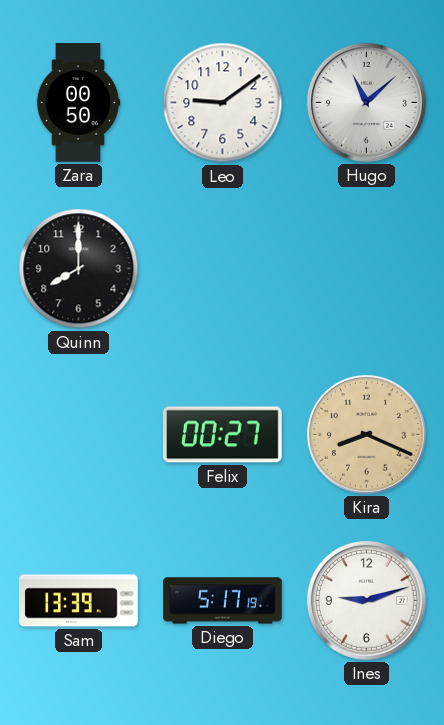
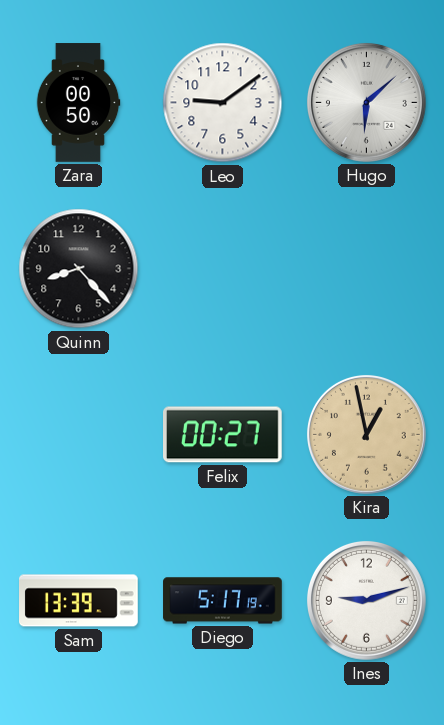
Hugo: 11:08 -> 6:08 (366, 102)
Quinn: 8:00 -> 8:23 (79, 269)
Kira: 8:19 -> 12:58 (366, 434)
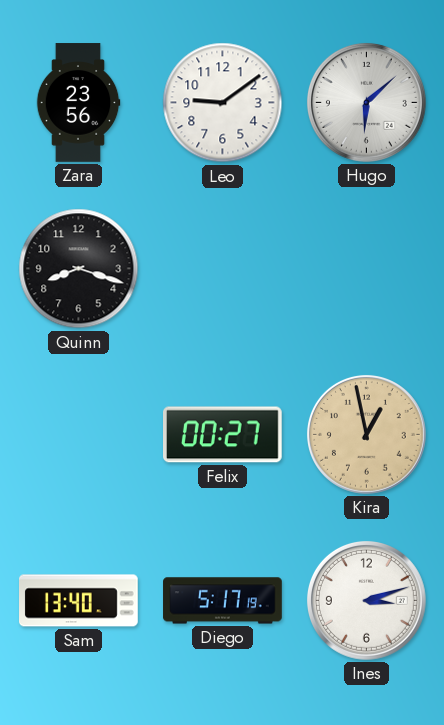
Zara: 00:50 -> 23:56 (78, 103)
Quinn: 8:23 -> 8:18 (79, 269)
Sam: 13:39 -> 13:40 (79, 601)
Ines: 9:12 -> 3:12 (366, 600)
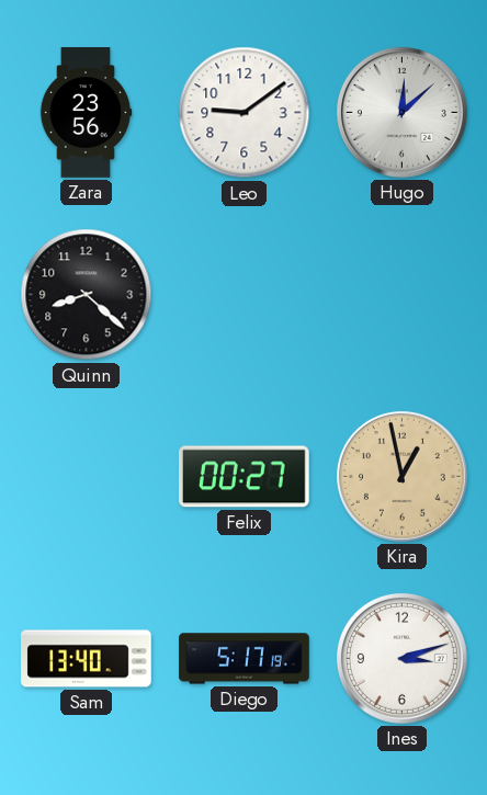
Hugo: 6:08 -> 12:08 (401, 112)
Quinn: 8:18 -> 8:22 (87, 295)
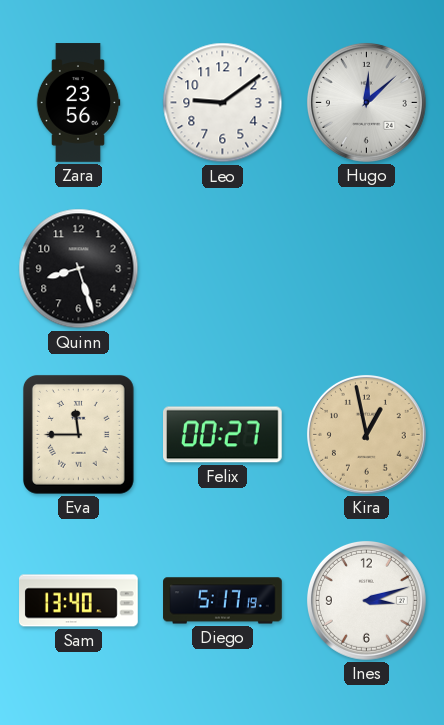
Quinn: 8:22 -> 8:27 (79, 269)
Eva: none -> 11:45 (78, 434)
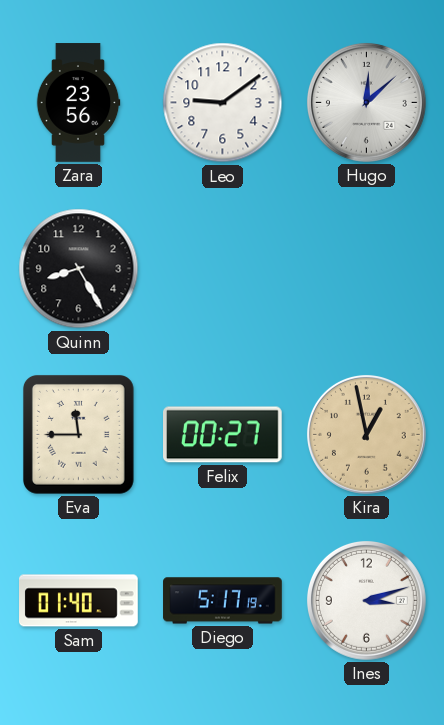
Quinn: 8:27 -> 8:25 (79, 269)
Sam: 13:40 -> 01:40 (79, 601)
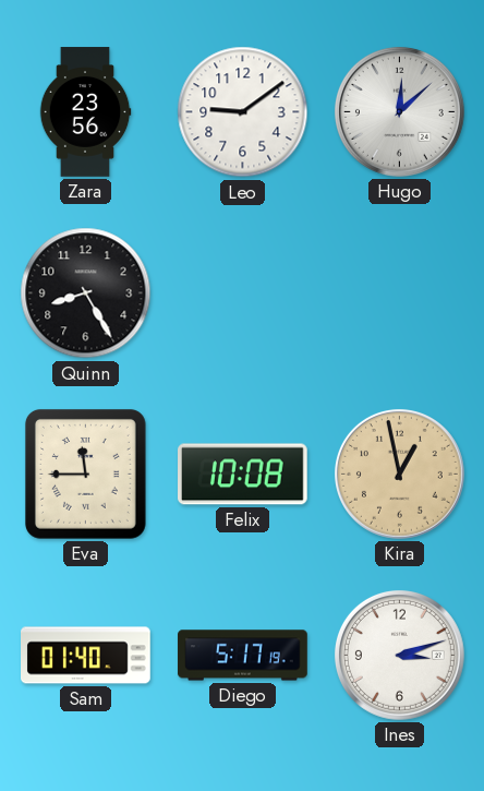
Felix: 00:27 -> 10:08 (243, 475)
